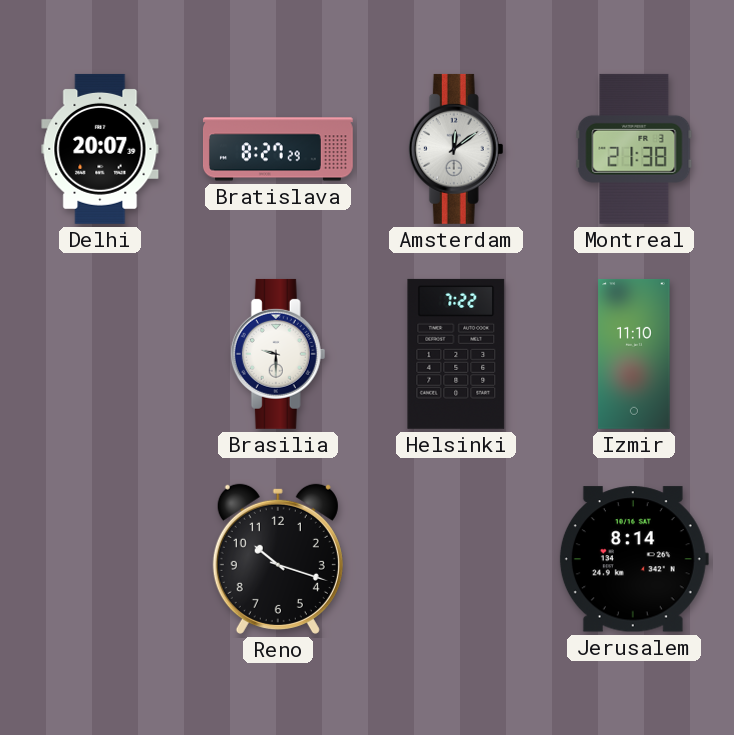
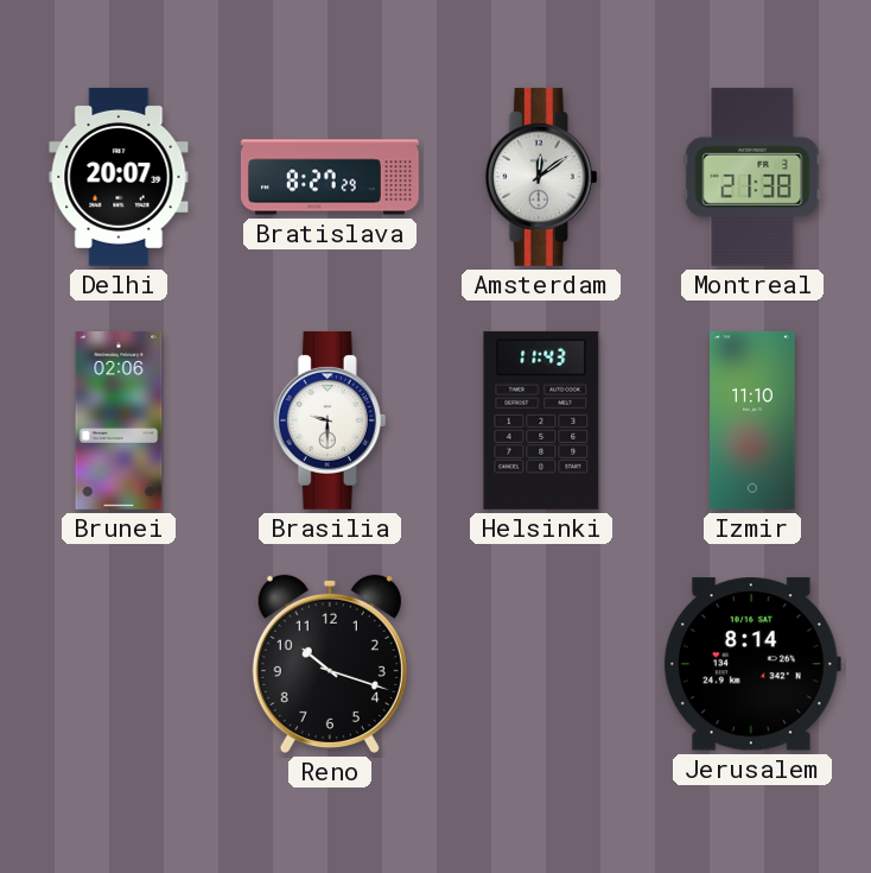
Brunei: none -> 02:06 (119, 420)
Helsinki: 7:22 -> 11:43 (541, 420)
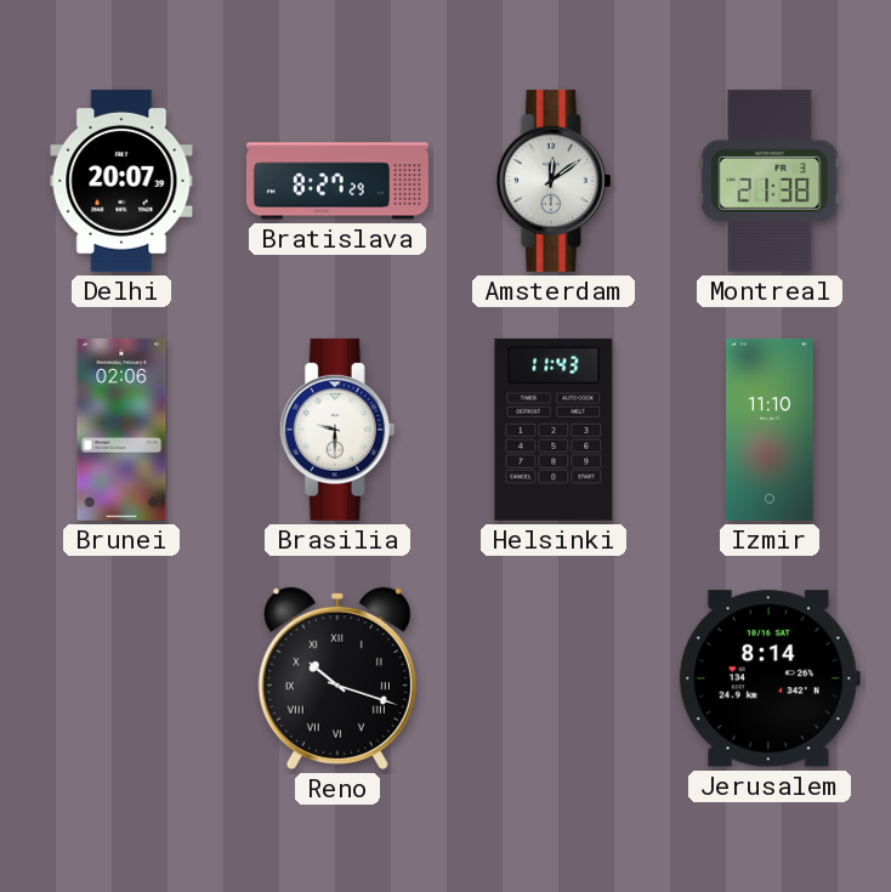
Reno numerals: Arabic -> Roman (337, 678)
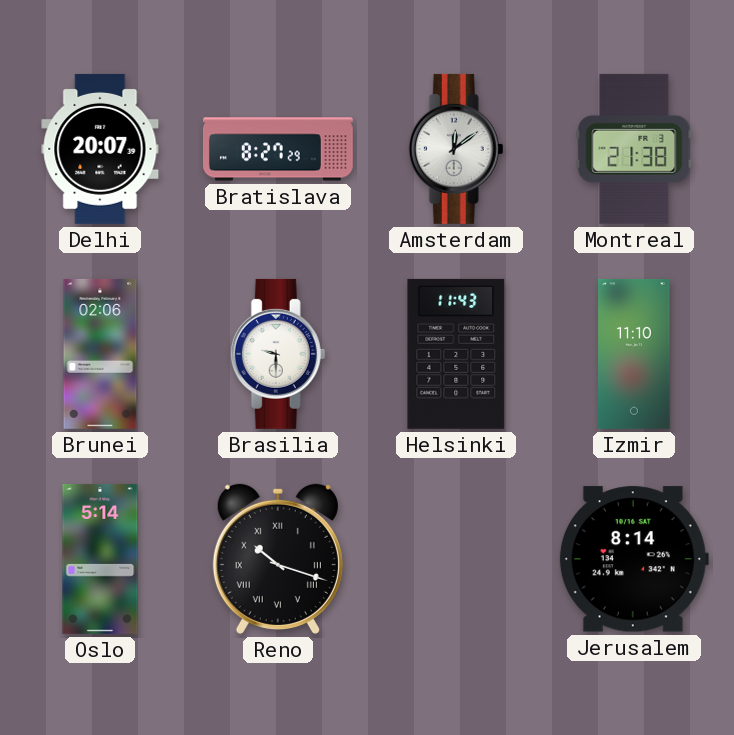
Oslo: none -> 5:14 (100, 559)
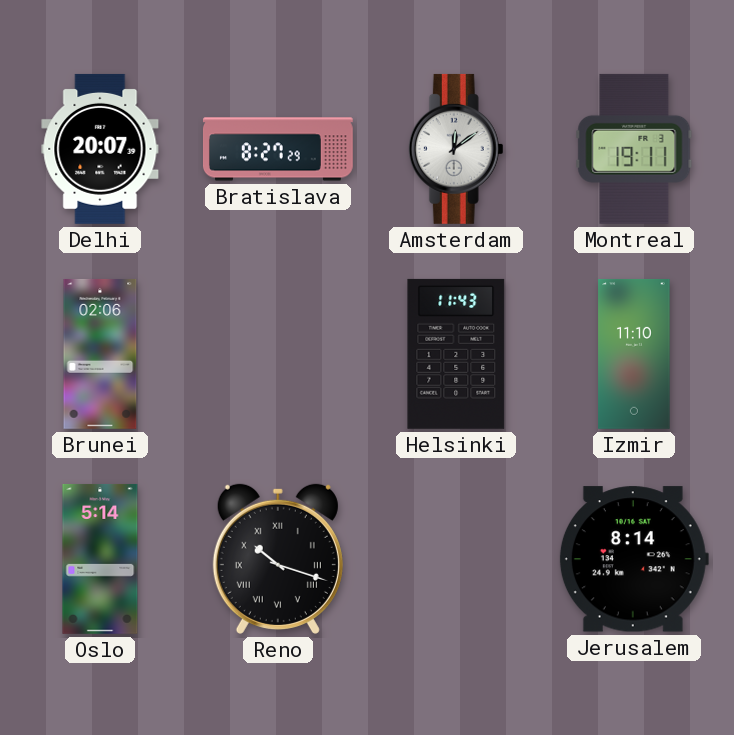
Montreal: 21:38 -> 19:11 (634, 149)
Brasilia: 9:30 -> none (278, 354)
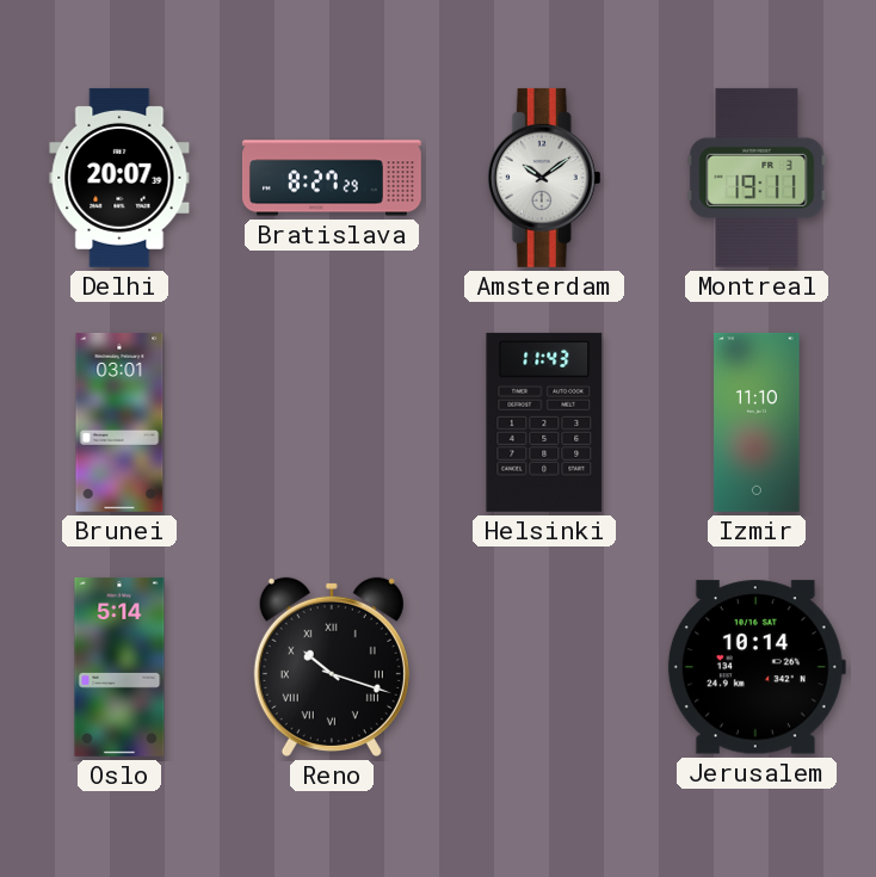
Amsterdam: 12:09 -> 10:09 (544, 178)
Brunei: 02:06 -> 03:01 (119, 422)
Jerusalem: 8:14 -> 10:14 (757, 667)
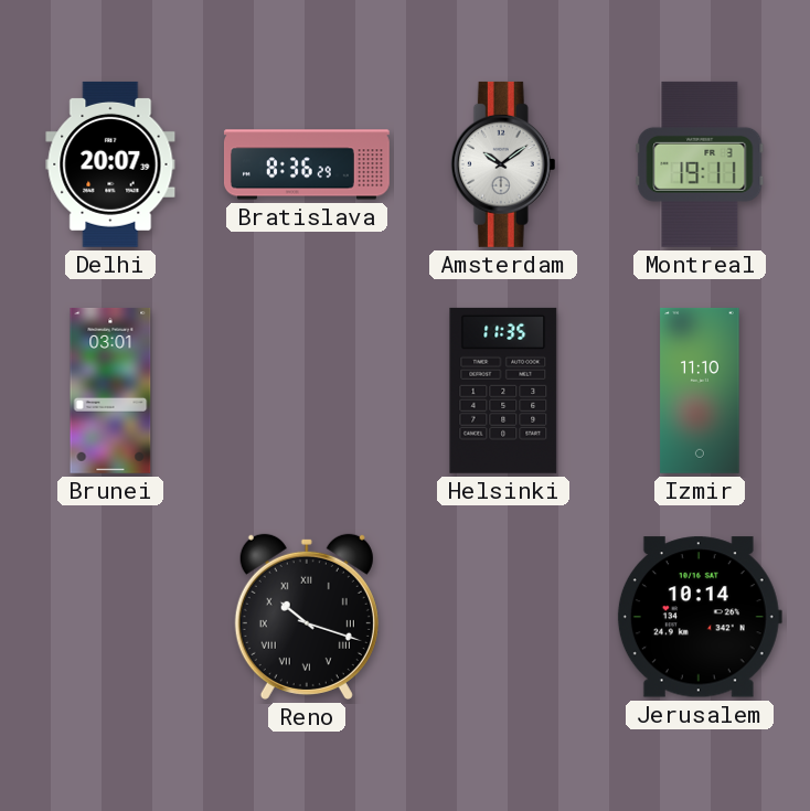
Bratislava: 8:27 -> 8:36 (307, 164)
Helsinki: 11:43 -> 11:35 (503, 391)
Oslo: 5:14 -> none (119, 667)
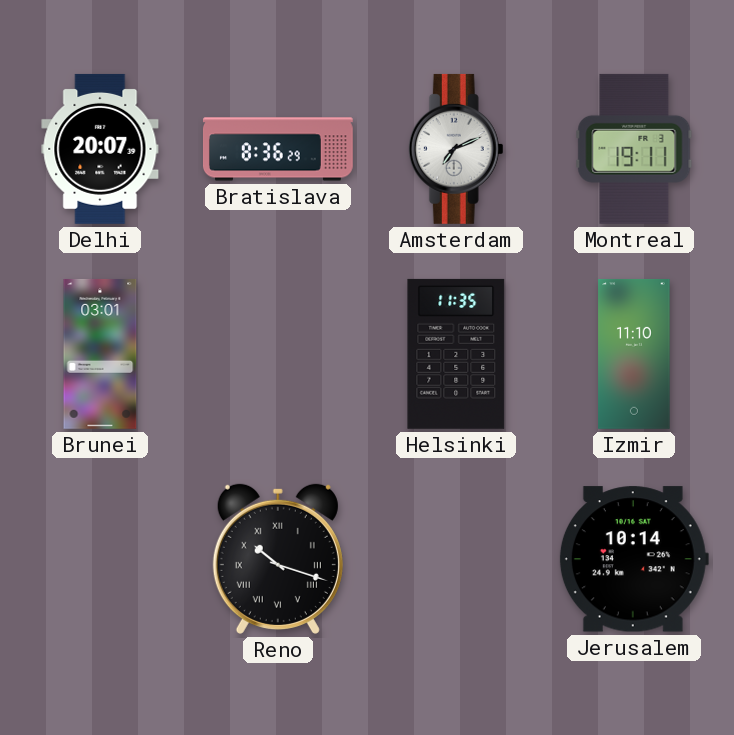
Amsterdam: 10:09 -> 7:11 (456, 149)
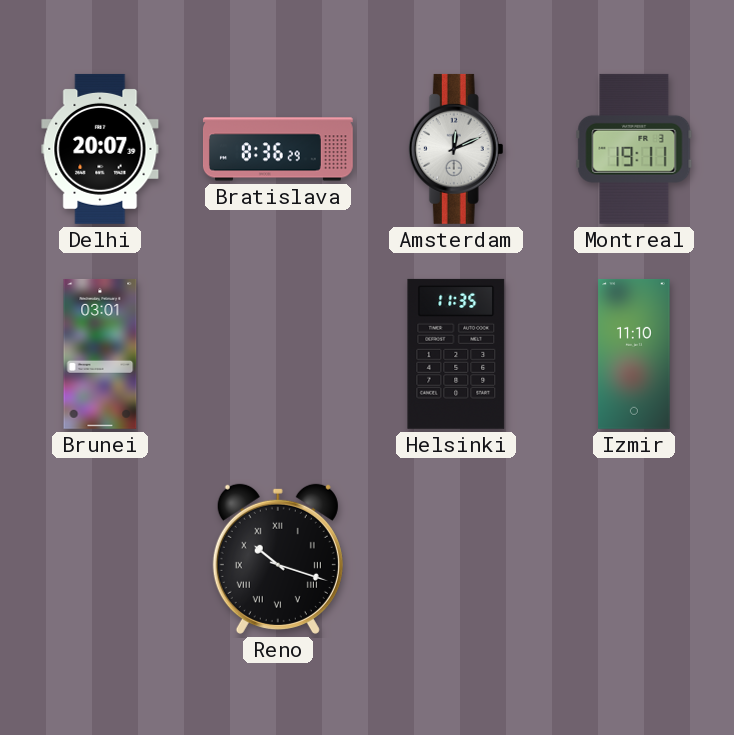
Amsterdam: 7:11 -> 12:11 (456, 149)
Jerusalem: 10:14 -> none (634, 559)
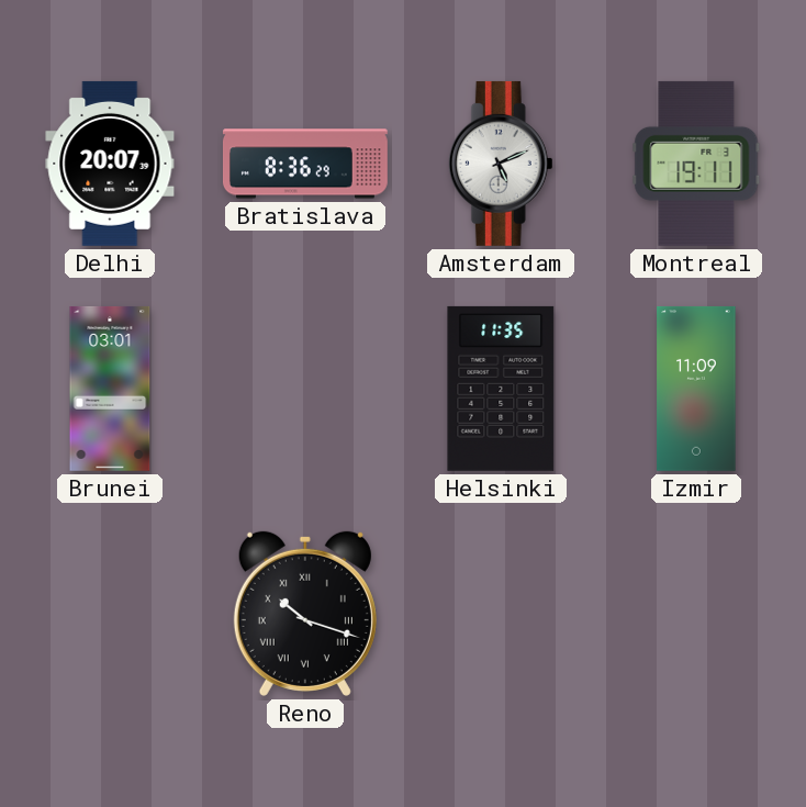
Amsterdam: 12:11 -> 5:11 (501, 164)
Izmir: 11:10 -> 11:09 (696, 389)
